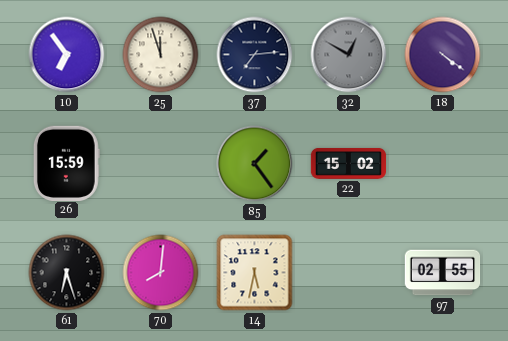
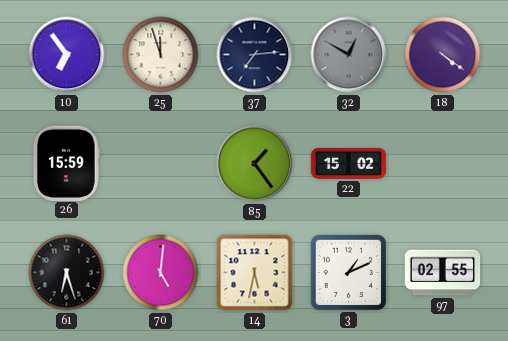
70: 8:01 -> 5:01 (161, 273)
3: none -> 1:11 (348, 272)
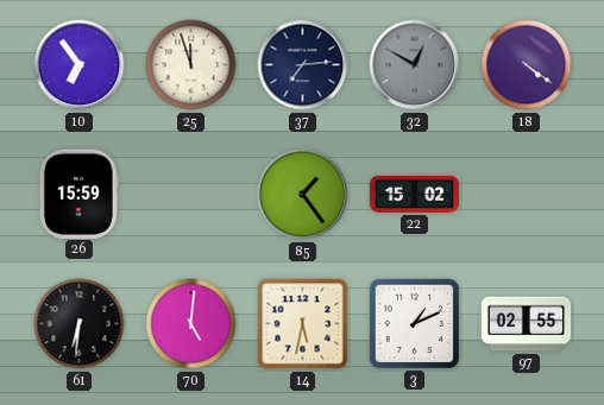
61: 6:27 -> 6:31 (80, 324)
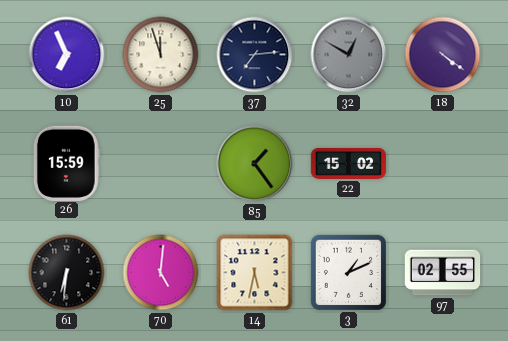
10: 6:54 -> 6:56 (67, 55)
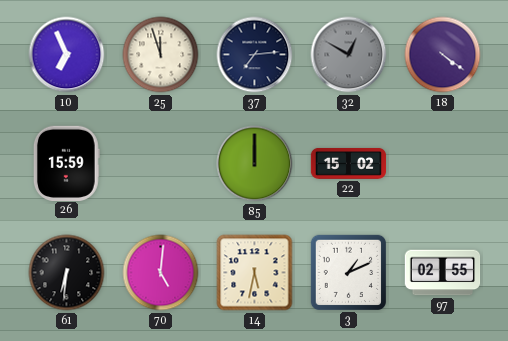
85: 1:24 -> 12:00 (255, 164)
